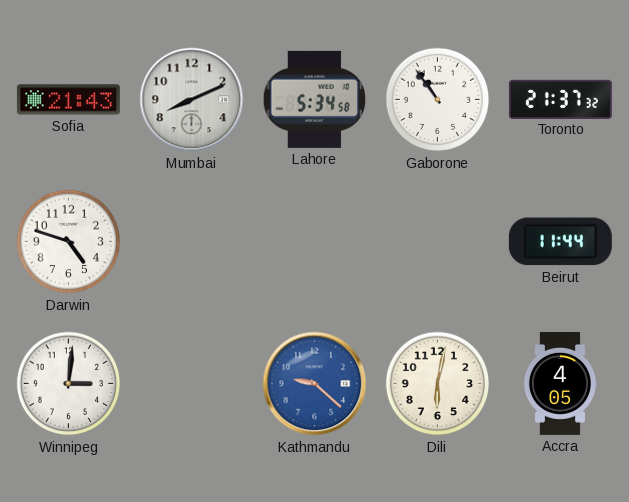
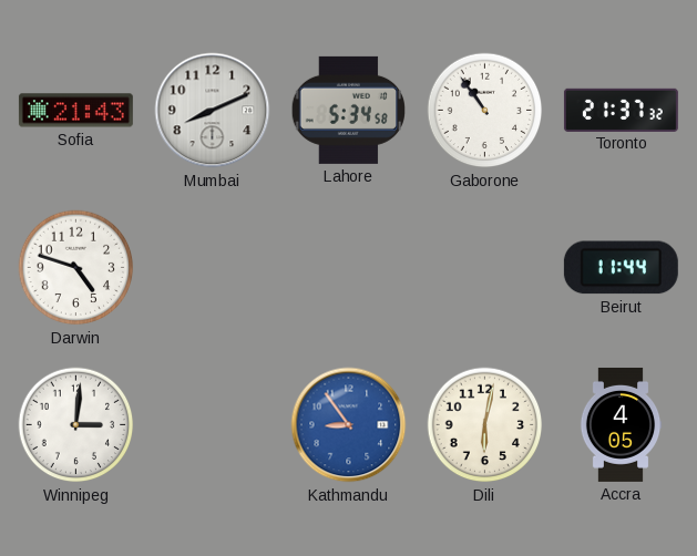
Kathmandu: 9:22 -> 8:54 (349, 425)
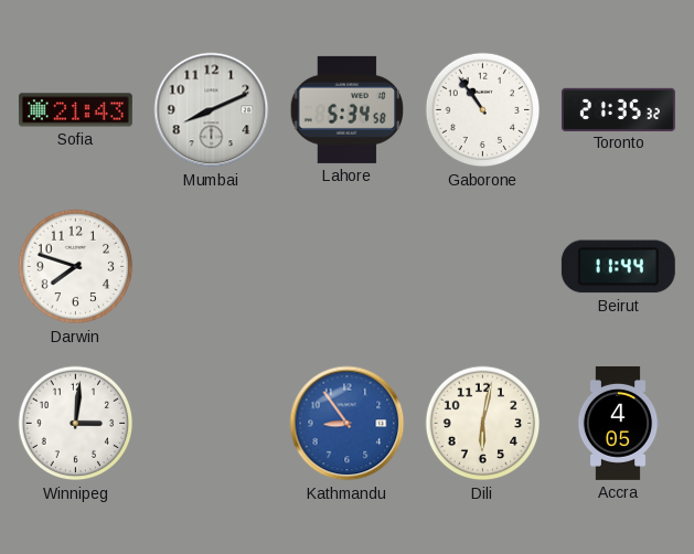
Toronto: 21:37 -> 21:35 (618, 109)
Darwin: 4:48 -> 7:48 (76, 267)
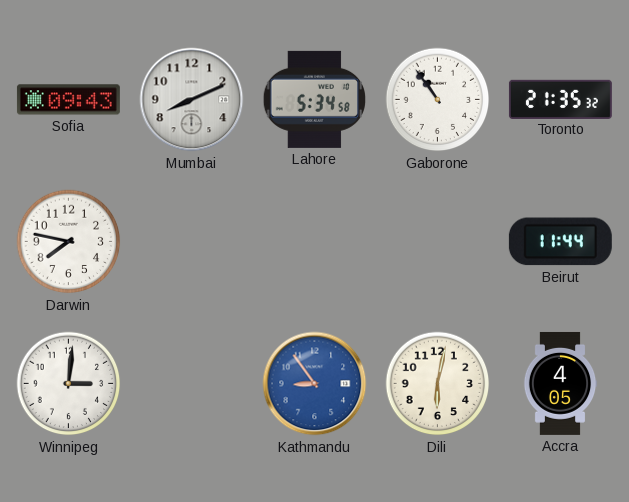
Sofia: 21:43 -> 09:43 (68, 100)
Darwin: 7:48 -> 7:47 (69, 242)
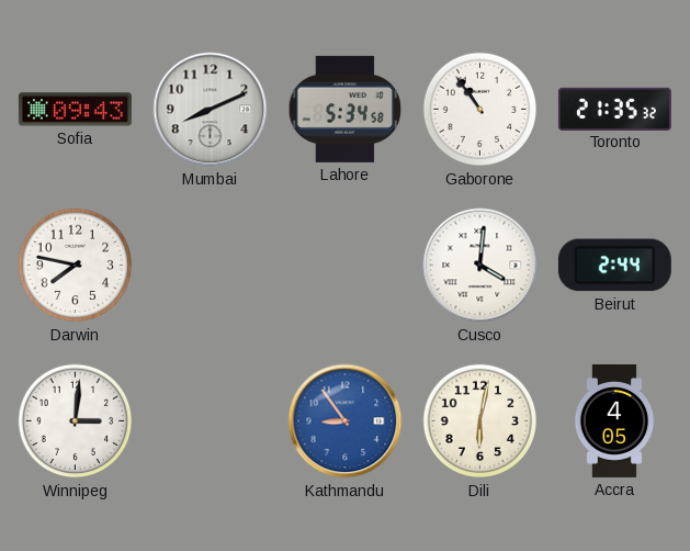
Cusco: none -> 4:01 (480, 266)
Beirut: 11:44 -> 2:44 (614, 266)
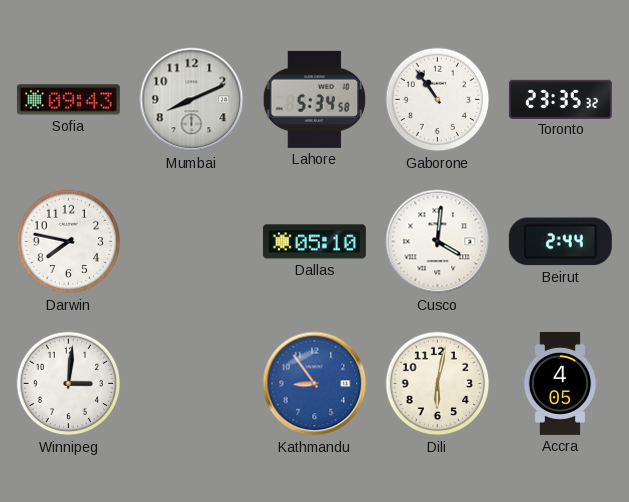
Toronto: 21:35 -> 23:35 (560, 99)
Dallas: none -> 05:10 (314, 242)
